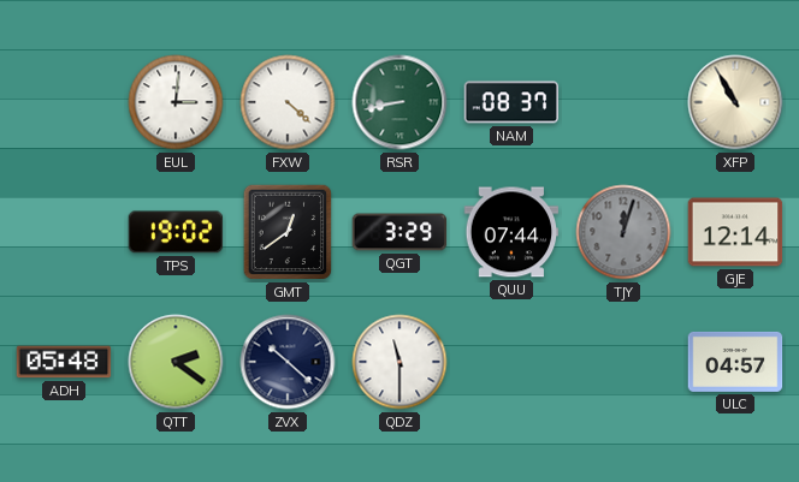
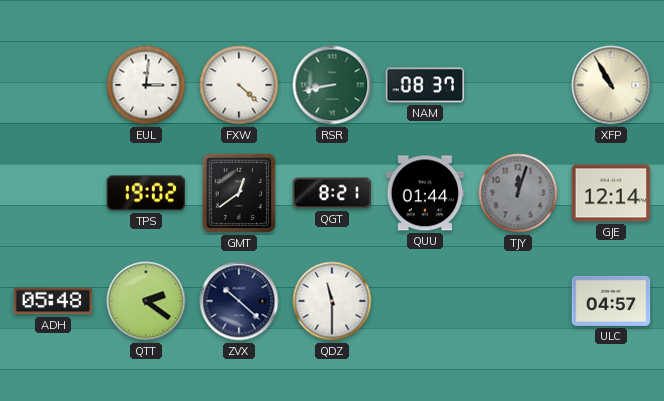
QGT: 3:29 -> 8:21 (332, 193)
QUU: 07:44 -> 01:44 (425, 193)
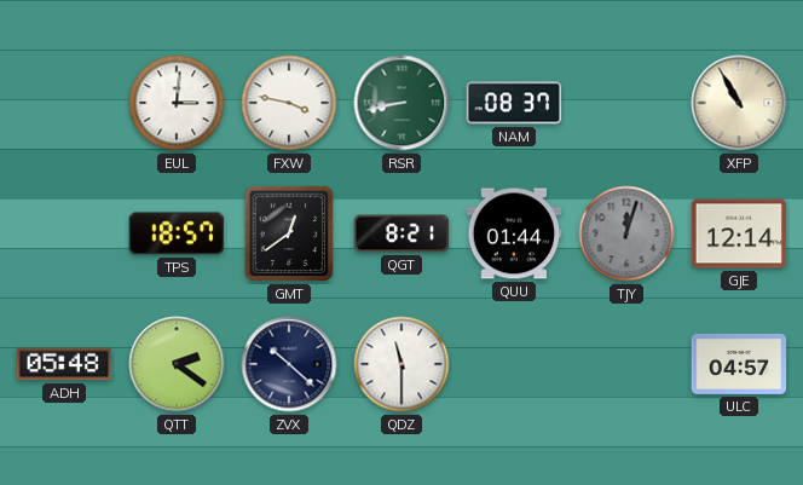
FXW: 4:22 -> 3:47 (289, 103)
TPS: 19:02 -> 18:57 (177, 233)
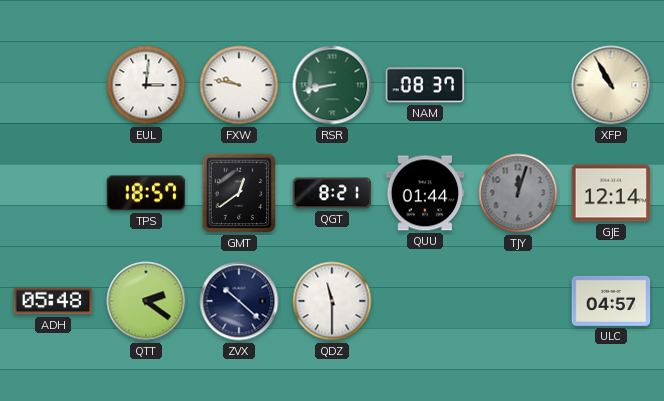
FXW: 3:47 -> 9:47 (239, 85)
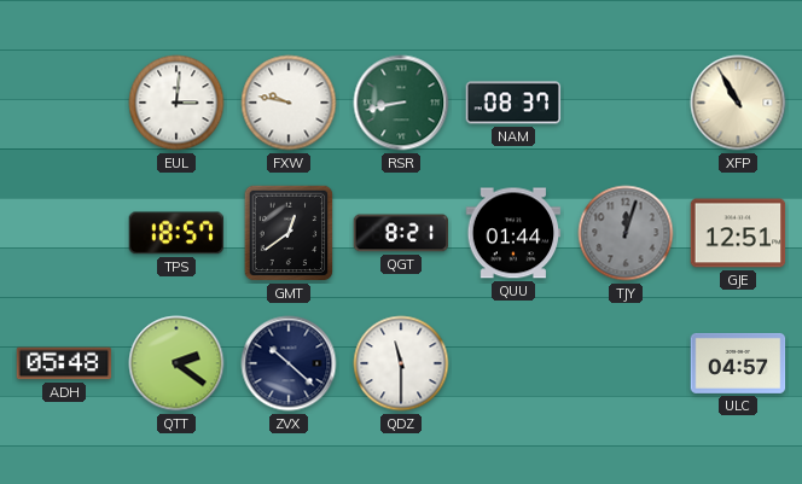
GJE: 12:14 -> 12:51 (738, 233)
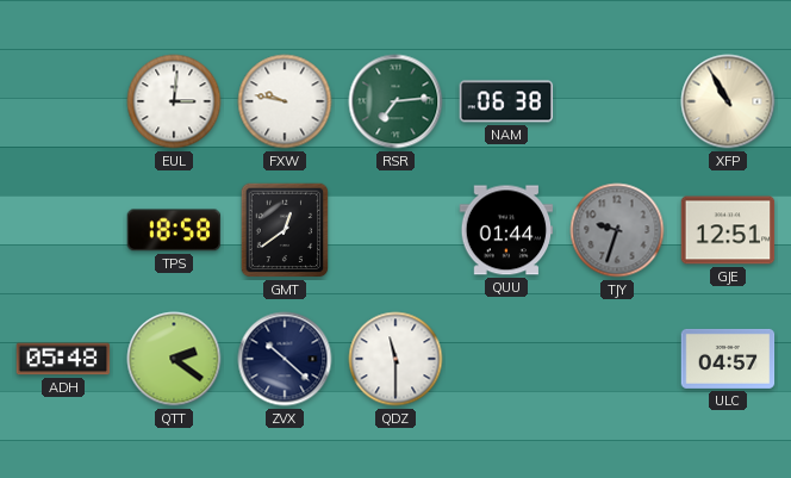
RSR: 8:43 -> 7:14 (395, 101)
NAM: 08:37 -> 06:38 (506, 101)
TPS: 18:57 -> 18:58 (174, 230)
QGT: 8:21 -> none (401, 233)
TJY: 12:03 -> 9:33 (617, 230)
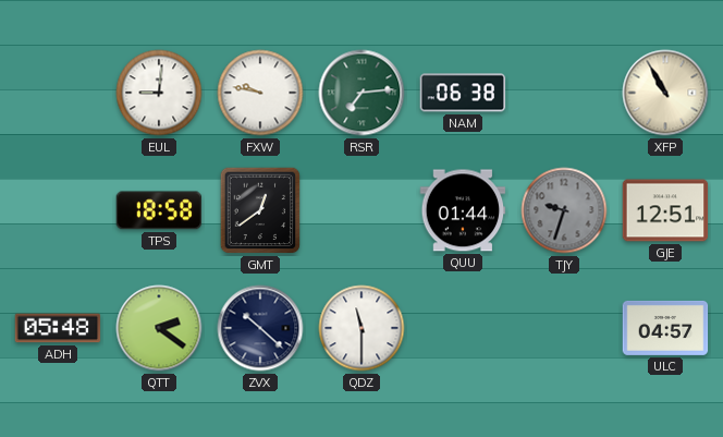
EUL: 3:01 -> 9:01 (159, 93)
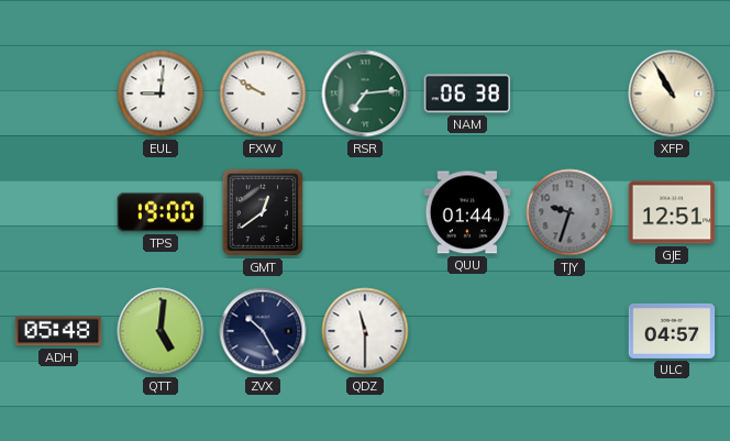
FXW: 9:47 -> 9:50 (263, 93)
TPS: 18:58 -> 19:00 (161, 212)
QTT: 2:21 -> 5:01 (161, 331)
ZVX: 10:22 -> 10:25 (263, 331)
